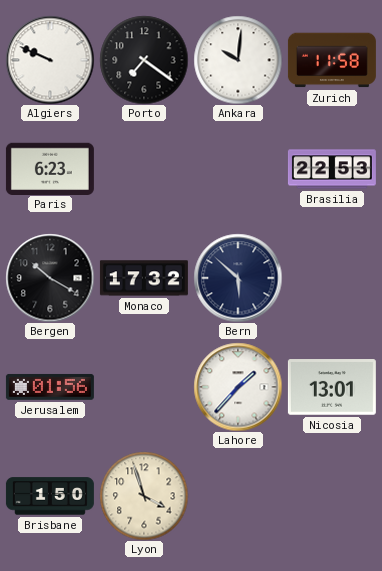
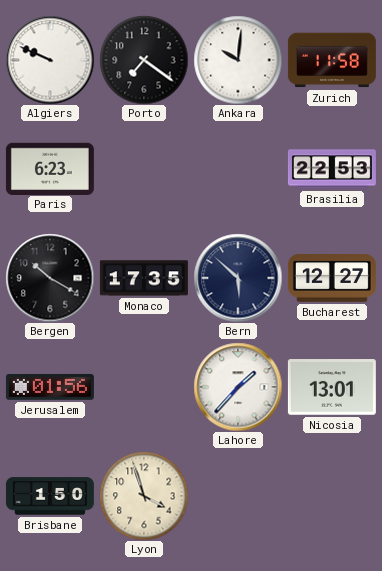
Monaco: 17:32 -> 17:35 (144, 278)
Bucharest: none -> 12:27 (332, 278)
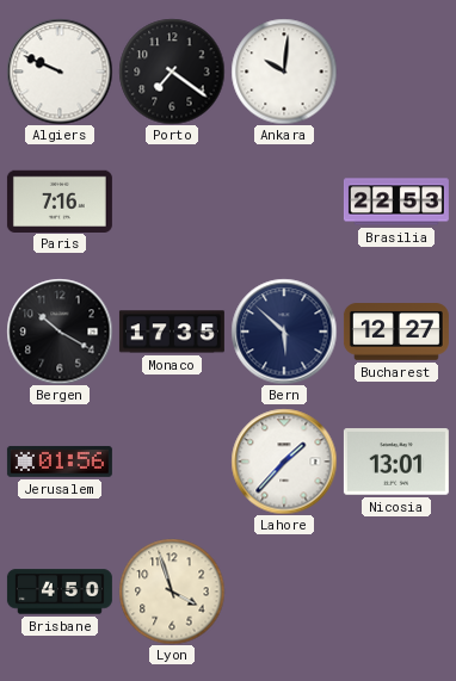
Zurich: 11:58 -> none (332, 60)
Paris: 6:23 -> 7:16 (60, 200)
Brisbane: 1:50 -> 4:50 (60, 592)
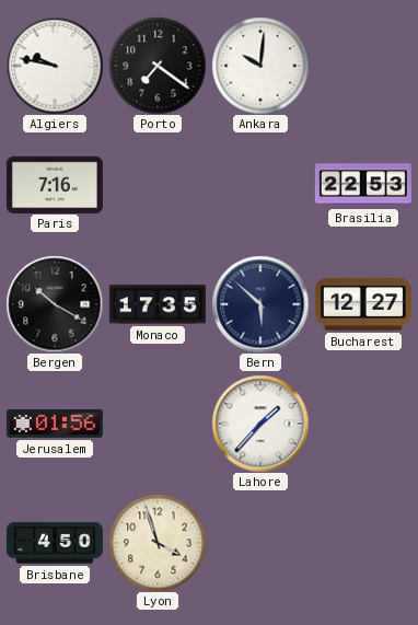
Algiers: 9:49 -> 9:47 (55, 66)
Nicosia: 13:01 -> none (396, 462)
